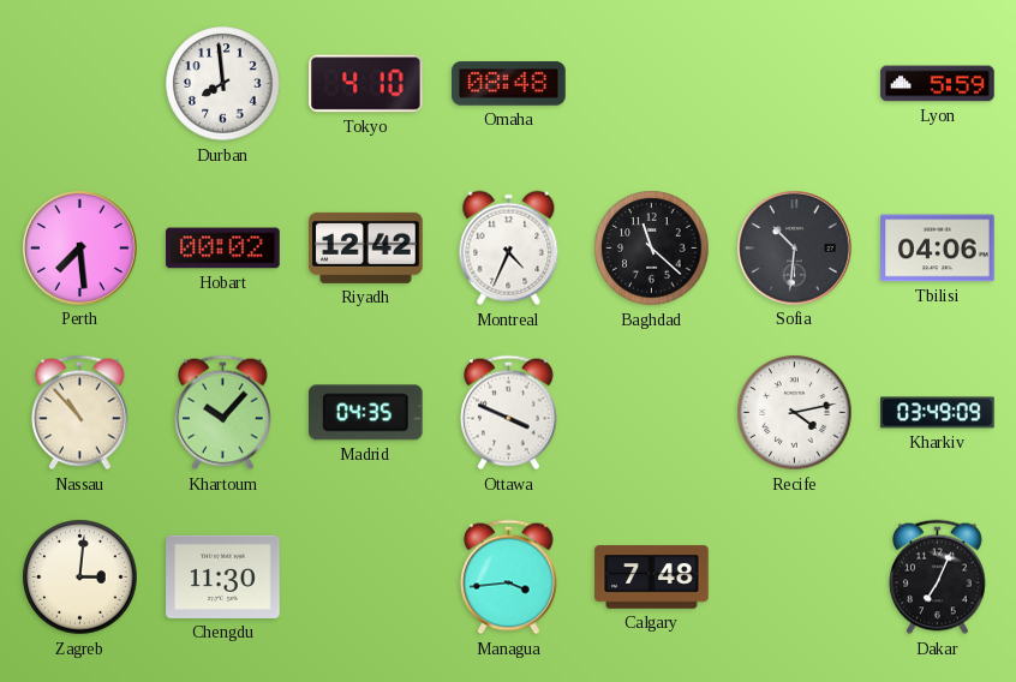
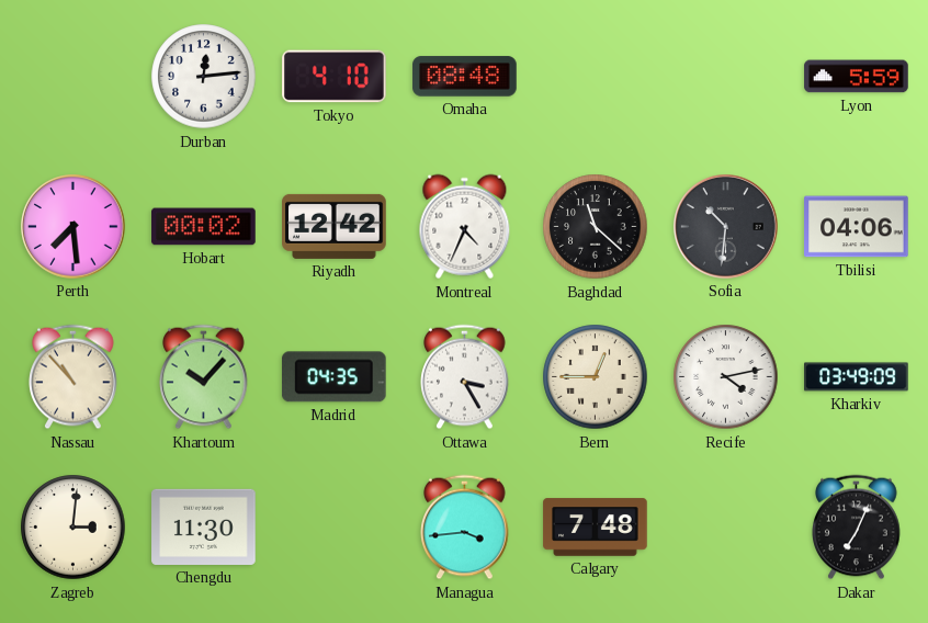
Durban: 7:59 -> 12:14 (204, 77)
Ottawa: 3:49 -> 3:25 (465, 377)
Bern: none -> 12:45 (596, 377)
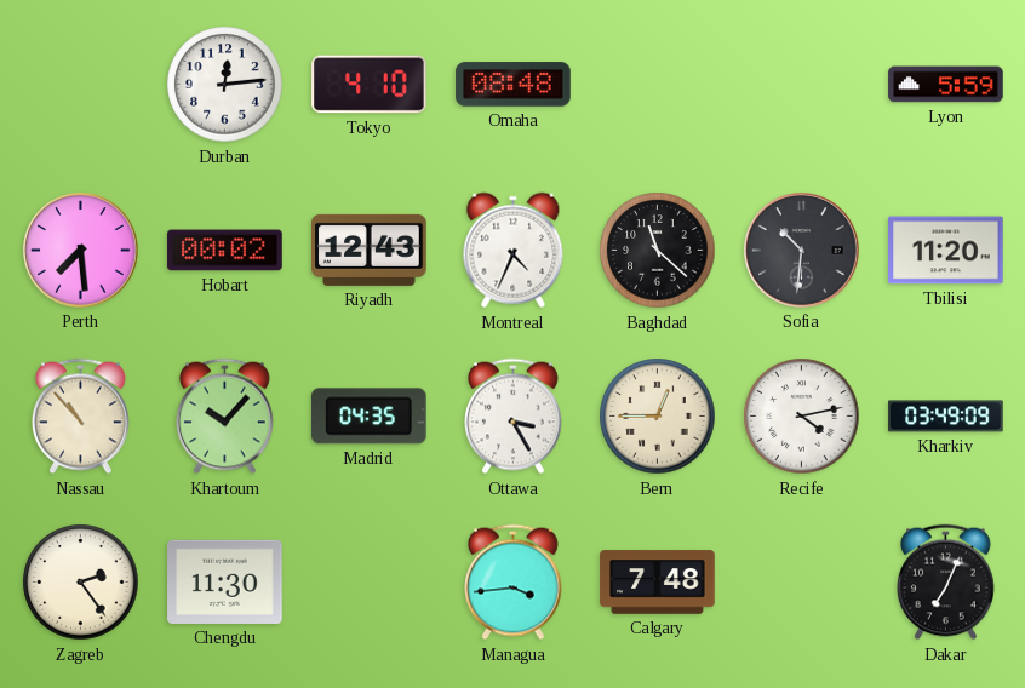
Riyadh: 12:42 -> 12:43 (370, 250)
Tbilisi: 04:06 -> 11:20 (946, 251)
Zagreb: 3:01 -> 2:24 (81, 583)
